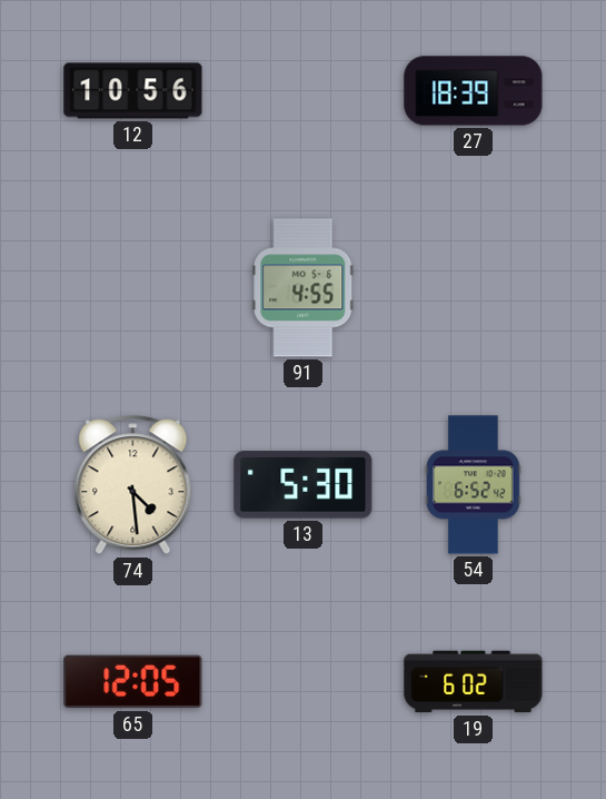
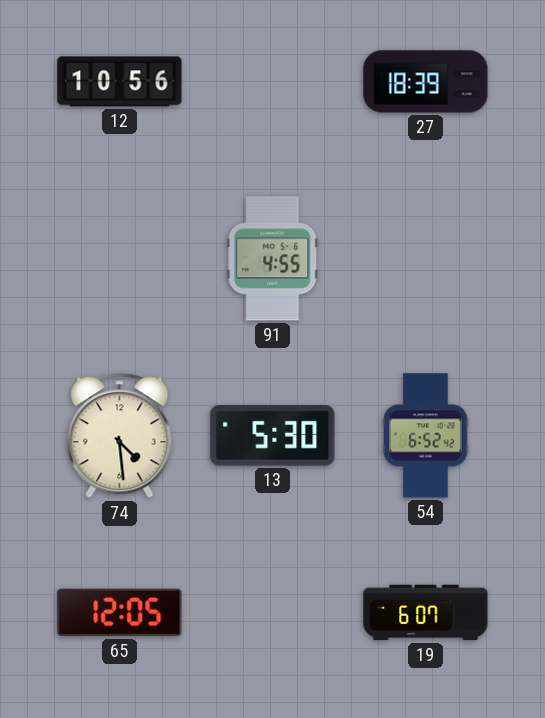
19: 6:02 -> 6:07 (426, 613)
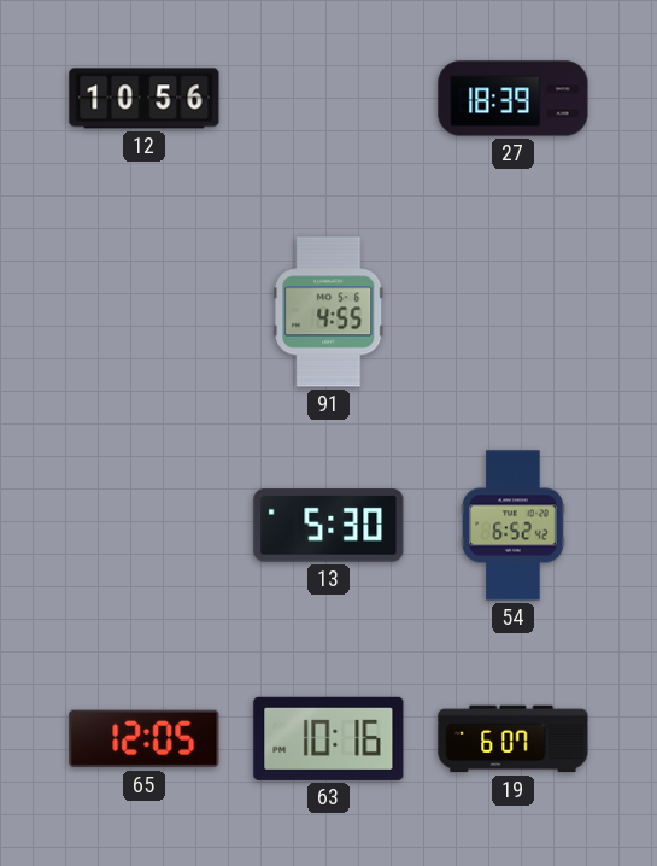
74: 4:29 -> none (120, 436)
63: none -> 10:16 (329, 738)
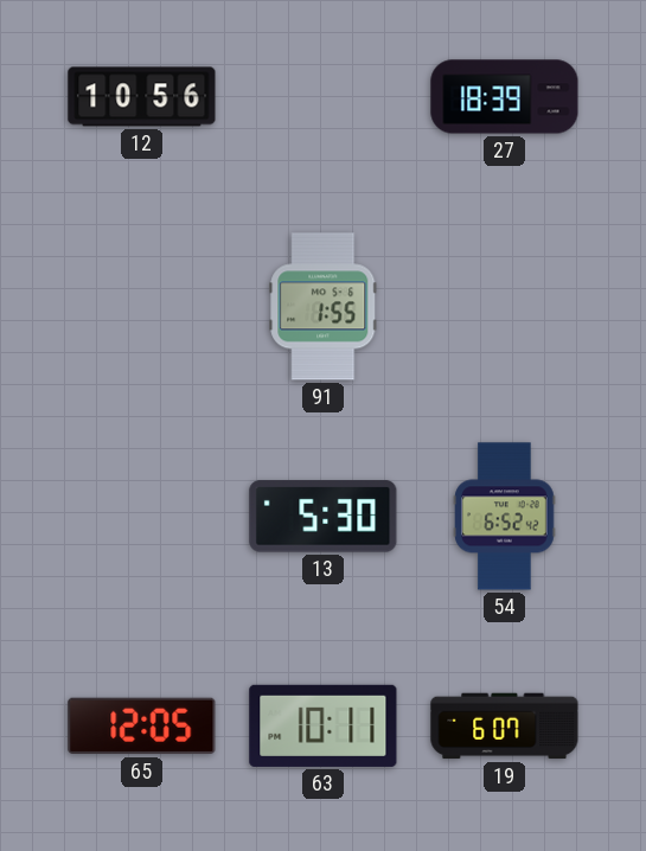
91: 4:55 -> 1:55 (324, 307)
63: 10:16 -> 10:11 (324, 725)
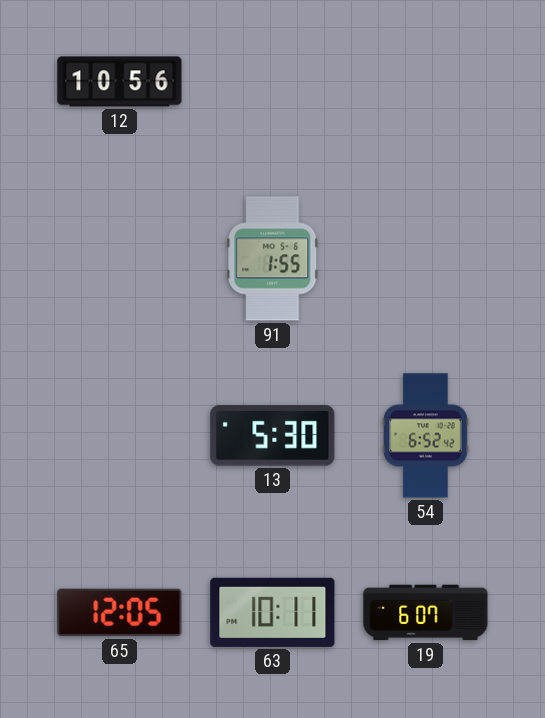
27: 18:39 -> none (505, 97)
